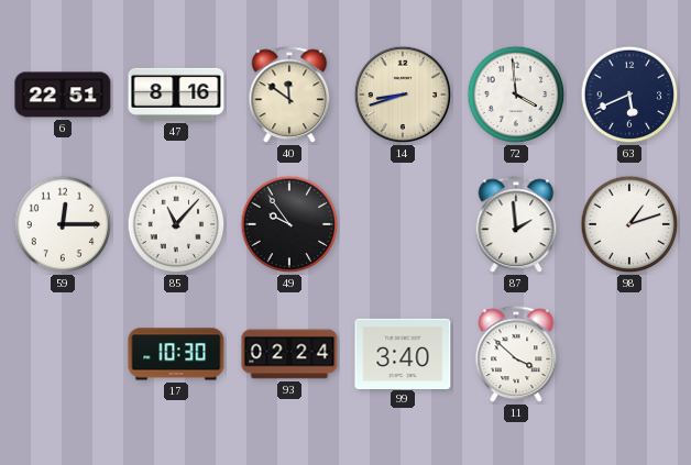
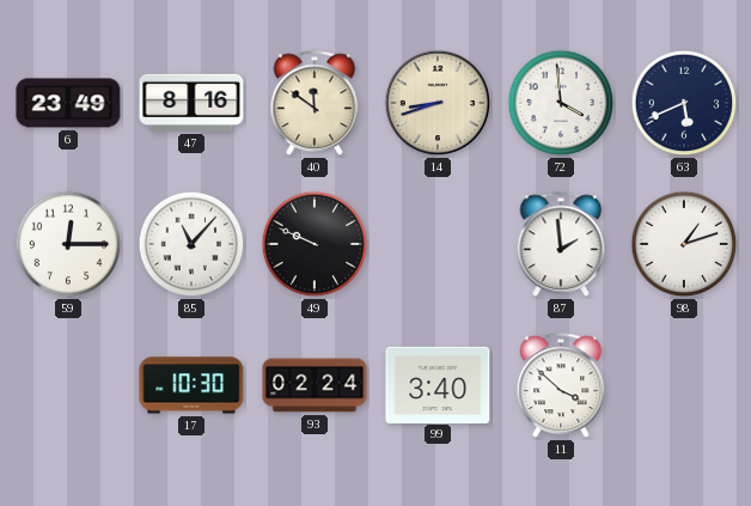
6: 22:51 -> 23:49 (68, 103)
49: 9:54 -> 9:49 (315, 244)
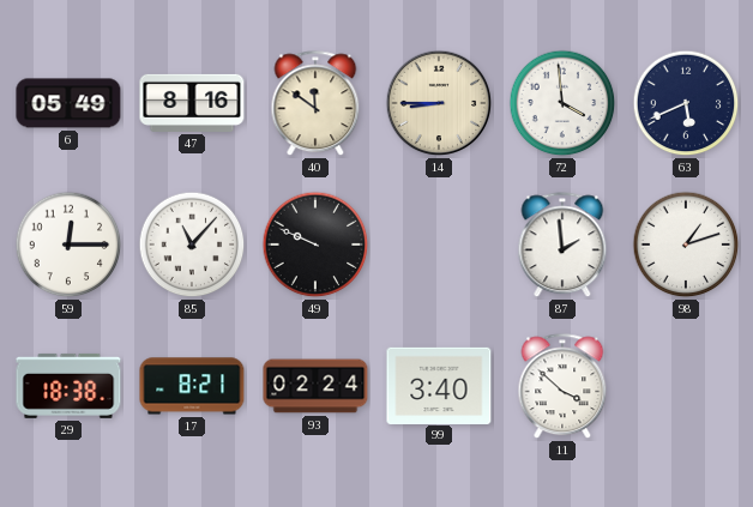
6: 23:49 -> 05:49 (68, 103)
14: 8:42 -> 8:45 (439, 103)
29: none -> 18:38 (68, 386)
17: 10:30 -> 8:21 (192, 386)
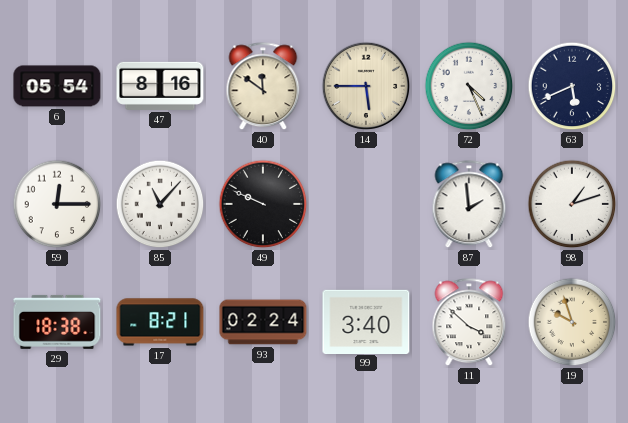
6: 05:49 -> 05:54 (57, 86)
14: 8:45 -> 5:45 (366, 86)
72: 3:59 -> 4:26 (469, 86)
19: none -> 9:57 (572, 322)
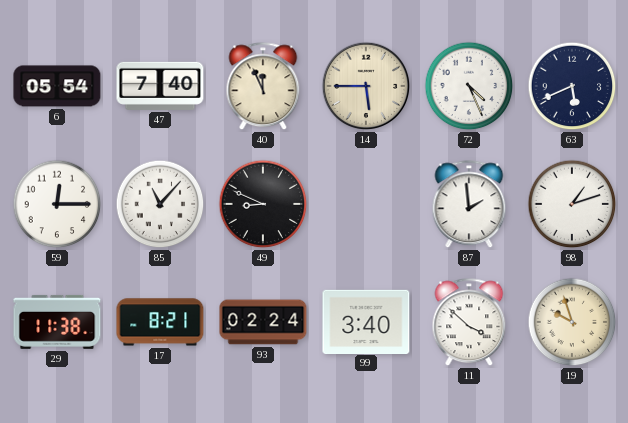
47: 8:16 -> 7:40 (160, 86)
40: 11:51 -> 11:56 (263, 87)
49: 9:49 -> 8:49 (263, 204)
29: 18:38 -> 11:38 (57, 322)
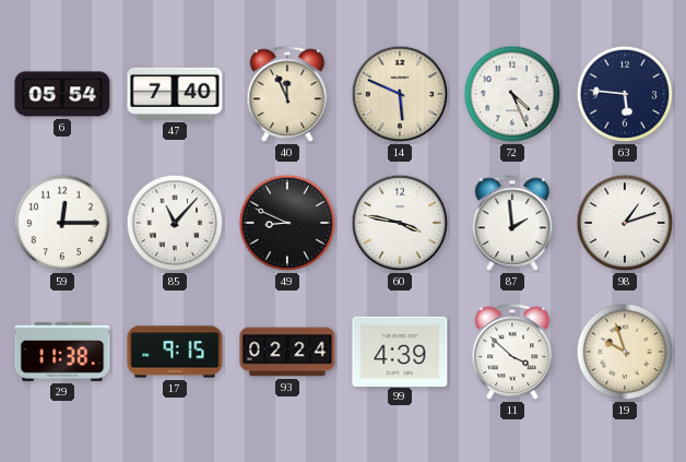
14: 5:45 -> 5:49 (400, 94)
63: 5:41 -> 5:46 (625, 94)
60: none -> 3:47 (400, 223)
17: 8:21 -> 9:15 (175, 352)
99: 3:40 -> 4:39 (400, 351)
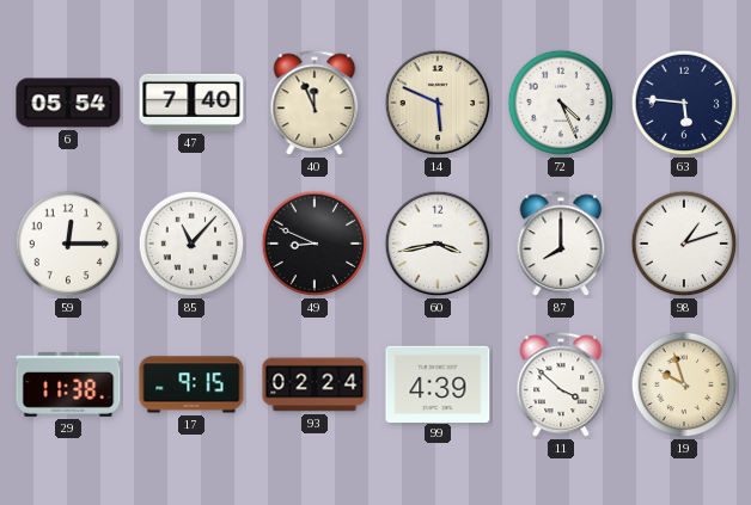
60: 3:47 -> 3:43 (438, 244)
87: 1:59 -> 8:00 (561, 245)
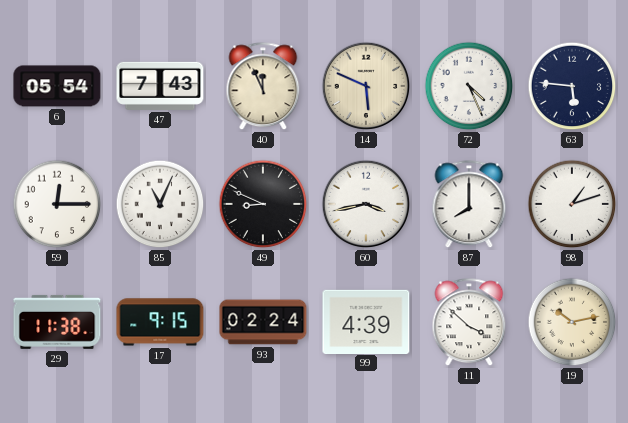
47: 7:40 -> 7:43 (160, 86)
85: 11:07 -> 11:04 (160, 204)
19: 9:57 -> 10:13 (572, 322)
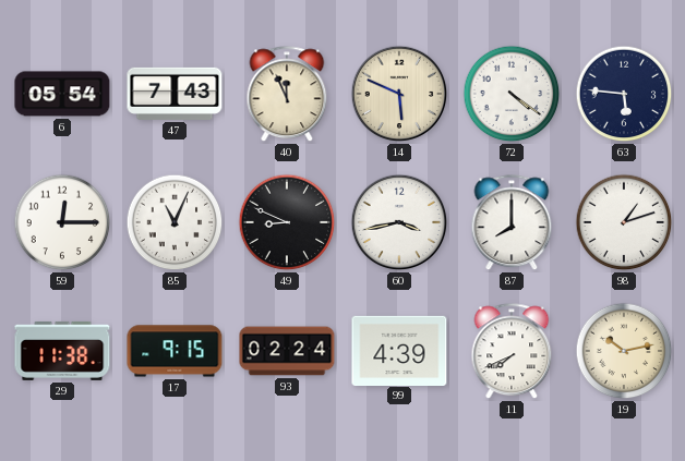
72: 4:26 -> 4:21 (512, 94)
11: 3:52 -> 7:41 (512, 352)
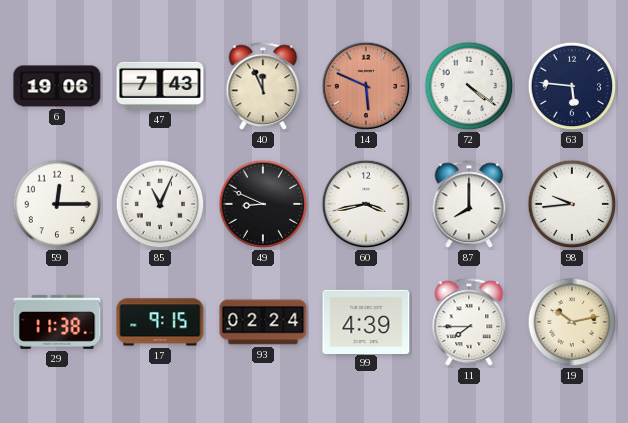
6: 05:54 -> 19:06 (57, 86)
14 dial: cream -> salmon (366, 86)
98: 1:12 -> 9:44 (572, 204)
11: 7:41 -> 7:45 (469, 323)
